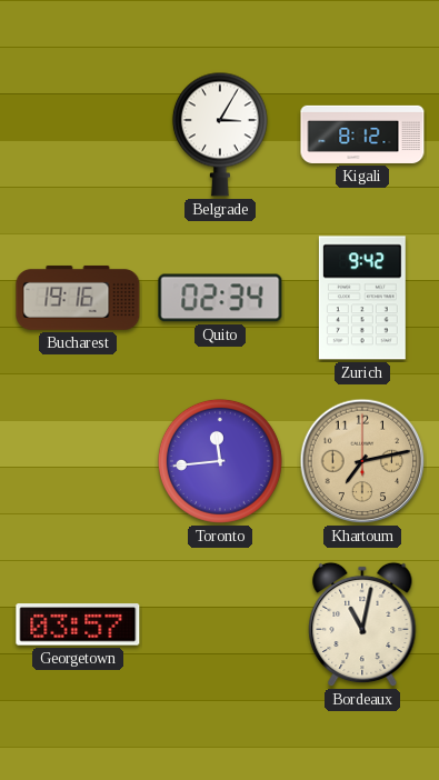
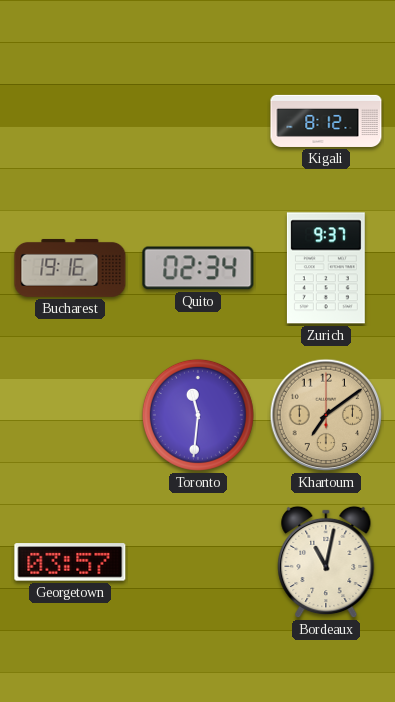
Belgrade: 3:05 -> none (220, 134)
Zurich: 9:42 -> 9:37 (326, 268)
Toronto: 11:44 -> 11:31 (198, 415)
Khartoum: 7:13 -> 7:09 (326, 415)
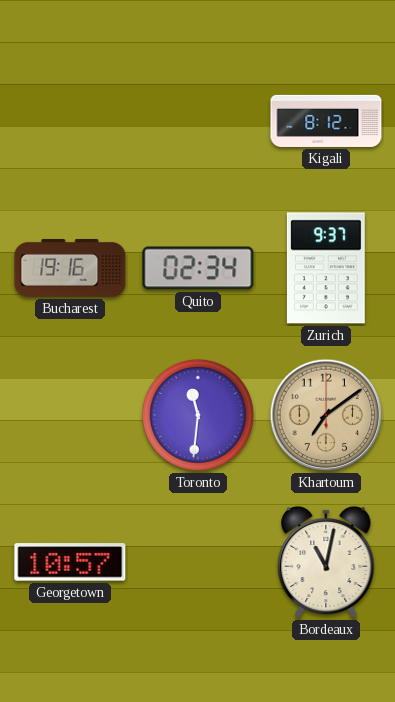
Georgetown: 03:57 -> 10:57 (70, 562)
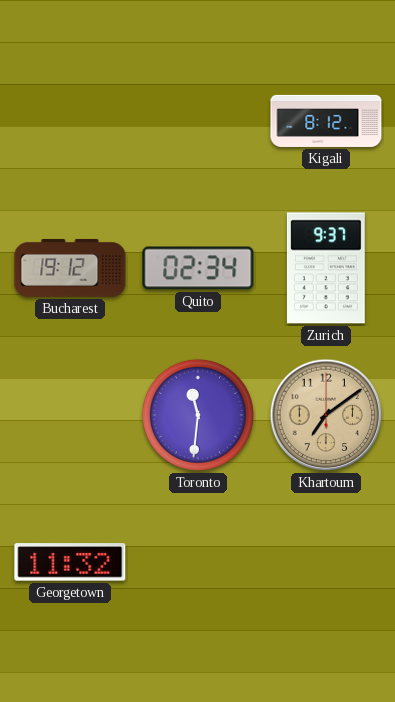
Bucharest: 19:16 -> 19:12 (70, 268)
Georgetown: 10:57 -> 11:32 (70, 562)
Bordeaux: 11:02 -> none (326, 562)
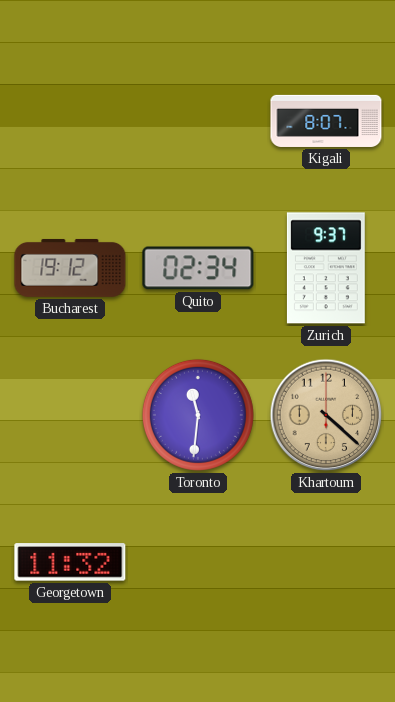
Kigali: 8:12 -> 8:07 (326, 121)
Khartoum: 7:09 -> 4:22 (326, 415)
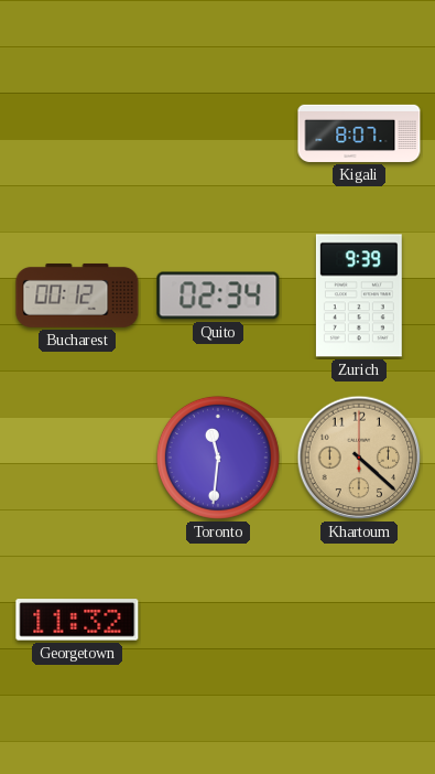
Bucharest: 19:12 -> 00:12 (77, 295)
Zurich: 9:37 -> 9:39 (359, 295)
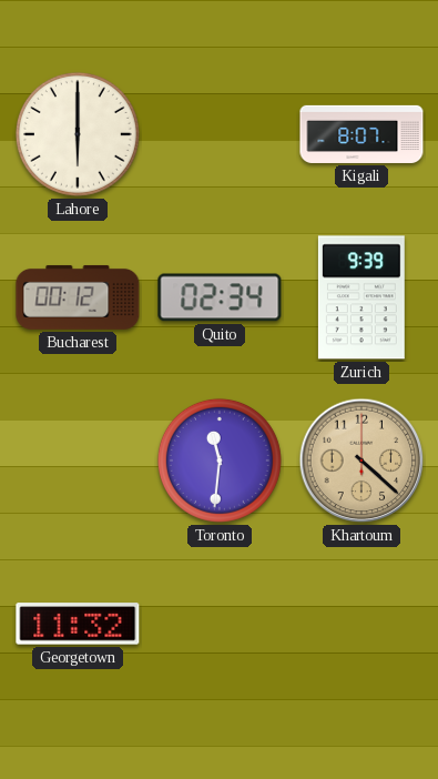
Lahore: none -> 6:00 (78, 134)
